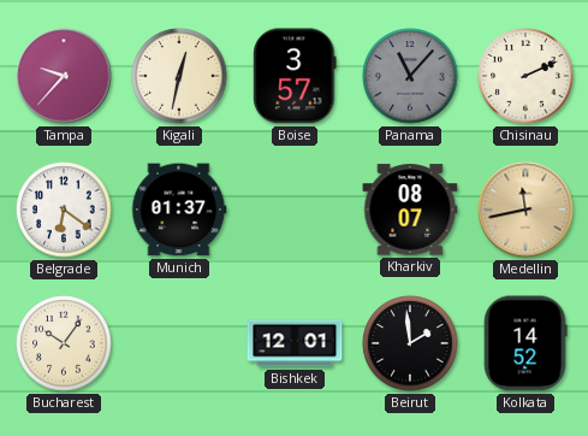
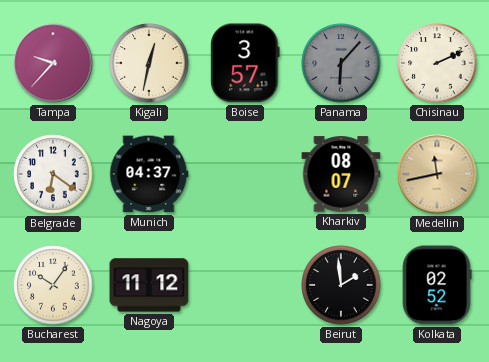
Panama: 11:07 -> 6:07 (341, 63)
Munich: 01:37 -> 04:37 (149, 174)
Nagoya: none -> 11:12 (149, 285)
Bishkek: 12:01 -> none (295, 343)
Kolkata: 14:52 -> 02:52 (437, 285)
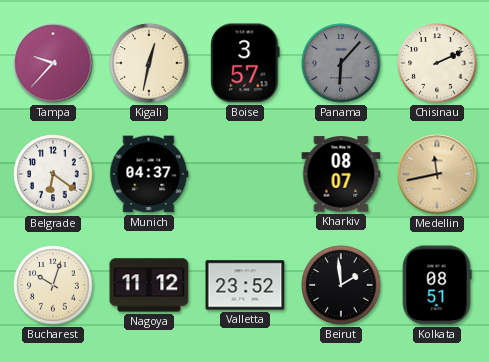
Bucharest: 10:06 -> 10:03 (53, 285)
Valletta: none -> 23:52 (245, 285)
Kolkata: 02:52 -> 08:51 (437, 285)
